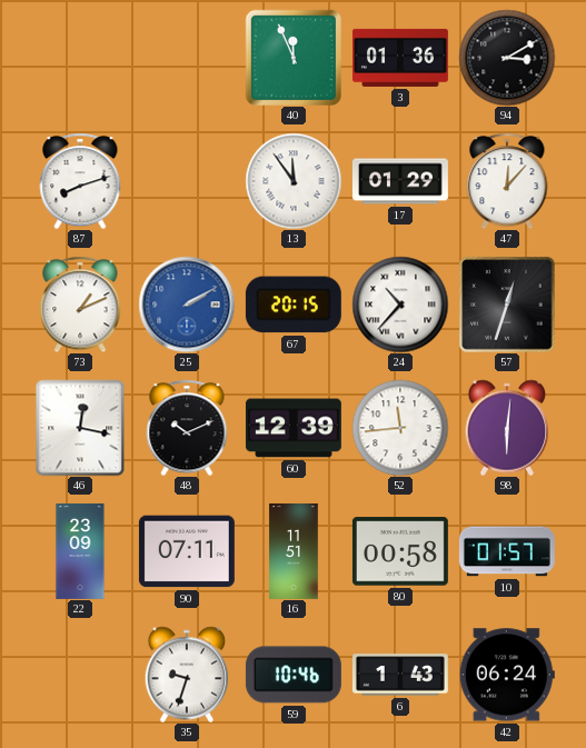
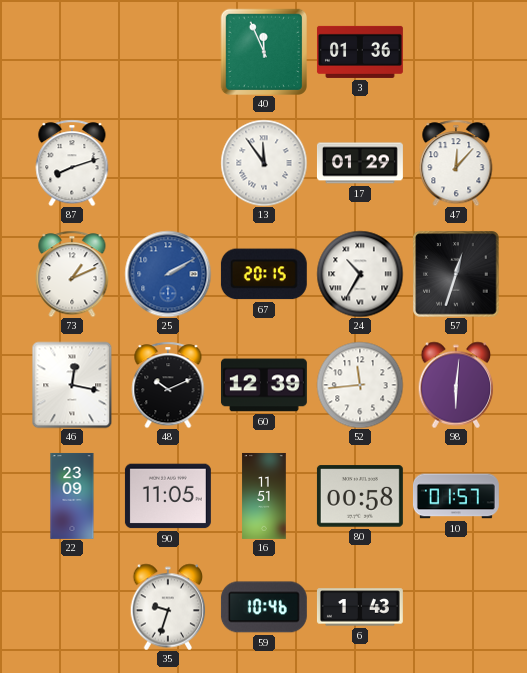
94: 3:10 -> none (507, 58)
24: 10:37 -> 10:35 (360, 274)
90: 07:11 -> 11:05 (168, 496)
42: 06:24 -> none (507, 675)
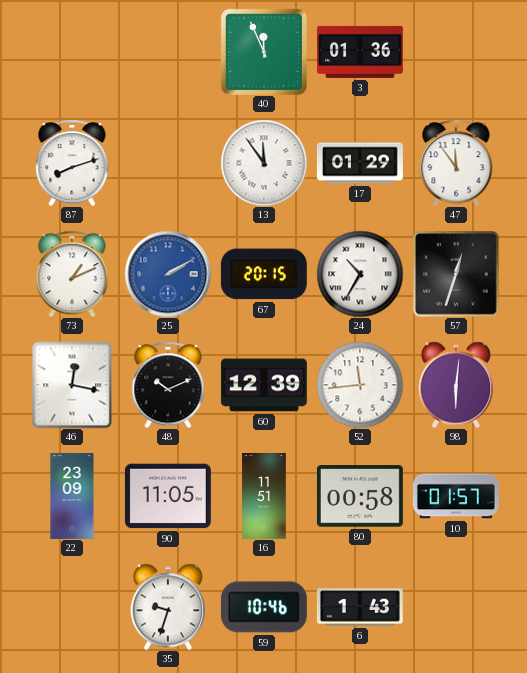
47: 12:07 -> 11:54 (456, 163)
